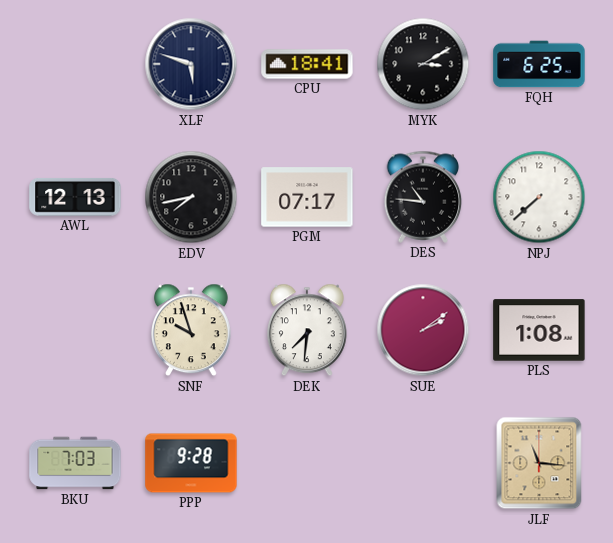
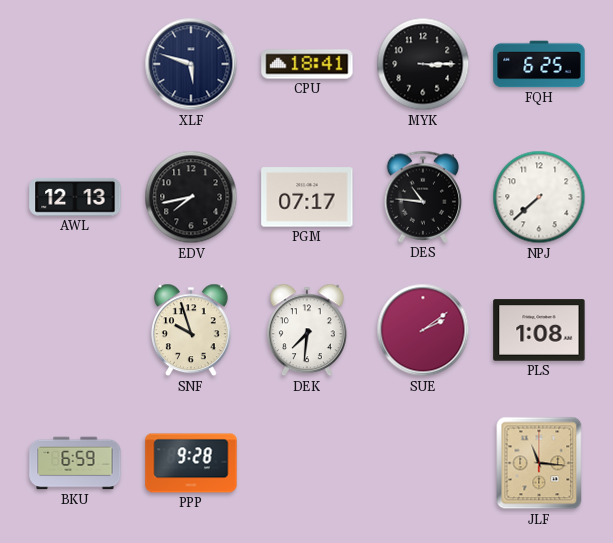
MYK: 3:10 -> 3:15 (423, 64)
BKU: 7:03 -> 6:59 (75, 463)
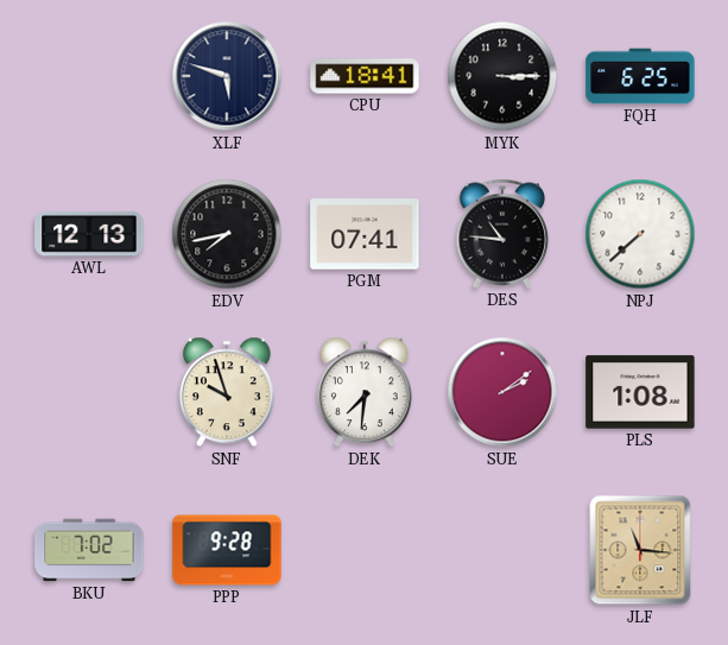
PGM: 07:17 -> 07:41 (365, 234)
BKU: 6:59 -> 7:02 (89, 550)
